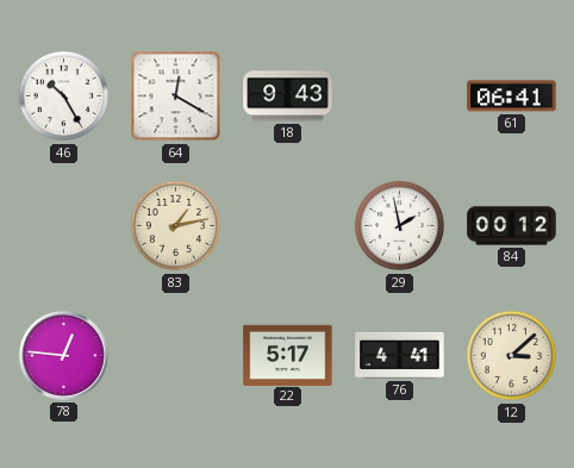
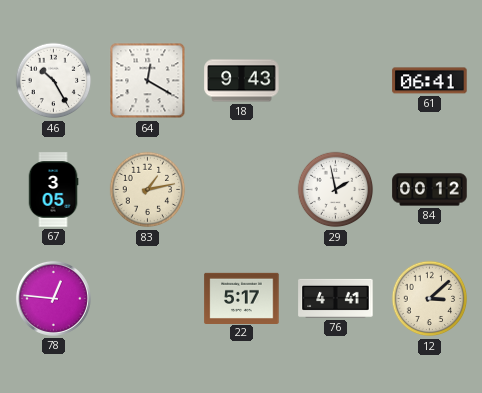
67: none -> 3:05 (53, 190)
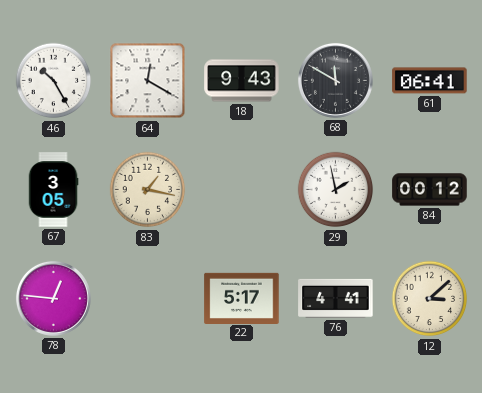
68: none -> 11:50 (335, 80)
83: 1:13 -> 1:17 (148, 190)
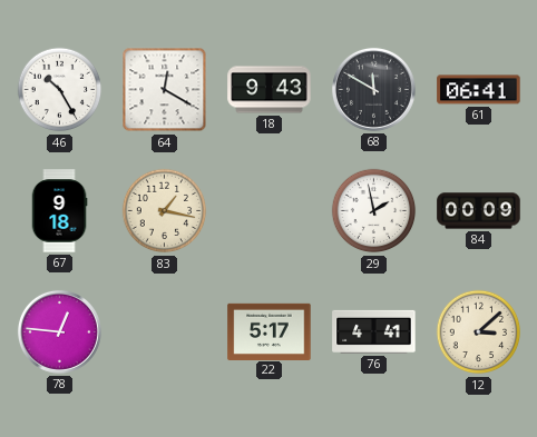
67: 3:05 -> 9:18 (59, 211)
84: 00:12 -> 00:09 (479, 211)
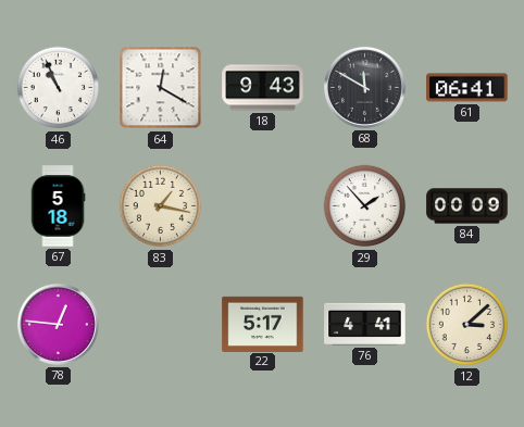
46: 10:25 -> 10:56 (59, 88)
67: 9:18 -> 5:18 (58, 206)
29: 1:58 -> 1:53 (365, 206)
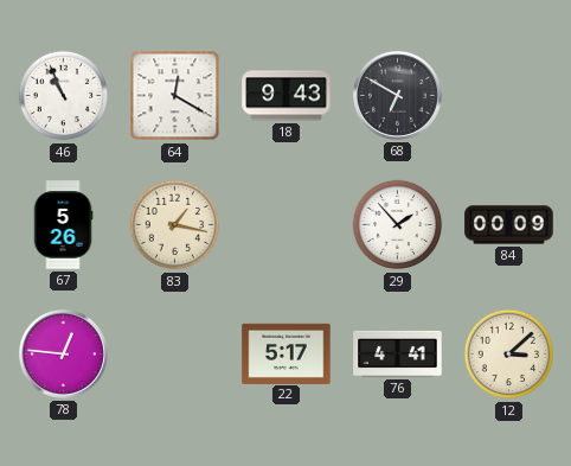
68: 11:50 -> 6:50 (397, 95)
61: 06:41 -> none (467, 88)
67: 5:18 -> 5:26 (63, 225)
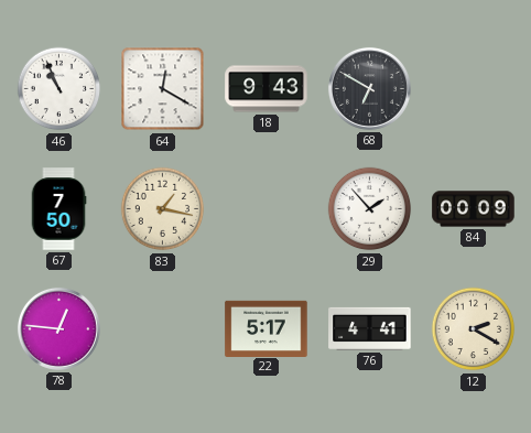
67: 5:26 -> 7:50 (58, 209)
12: 3:08 -> 2:20 (474, 329)
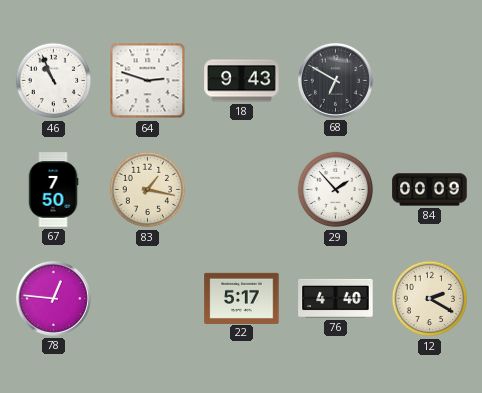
64: 12:20 -> 2:48 (148, 81)
76: 4:41 -> 4:40 (336, 298)
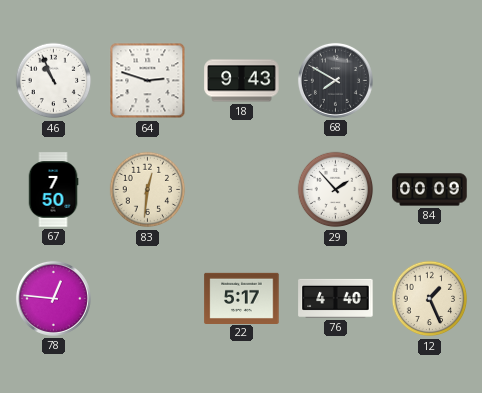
68: 6:50 -> 7:50 (335, 80)
83: 1:17 -> 12:31 (148, 190)
12: 2:20 -> 1:26 (430, 299)
